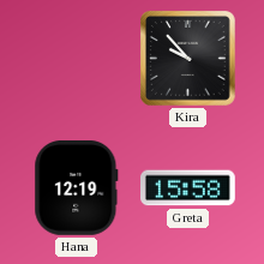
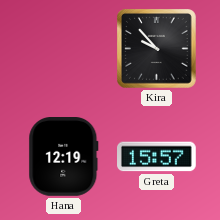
Greta: 15:58 -> 15:57 (157, 157)
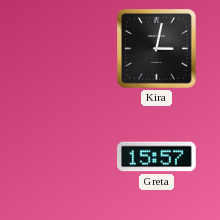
Kira: 9:53 -> 3:02 (157, 49)
Hana: 12:19 -> none (64, 157)
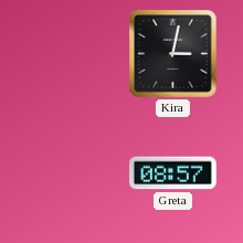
Greta: 15:57 -> 08:57 (173, 173)
